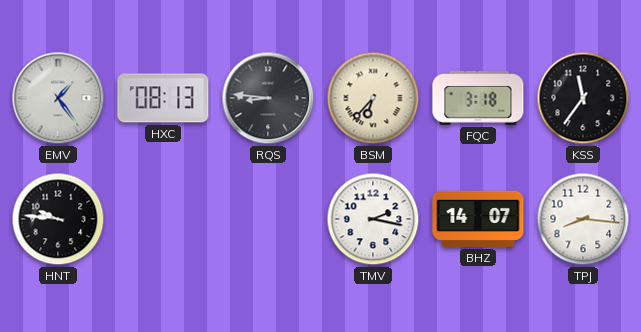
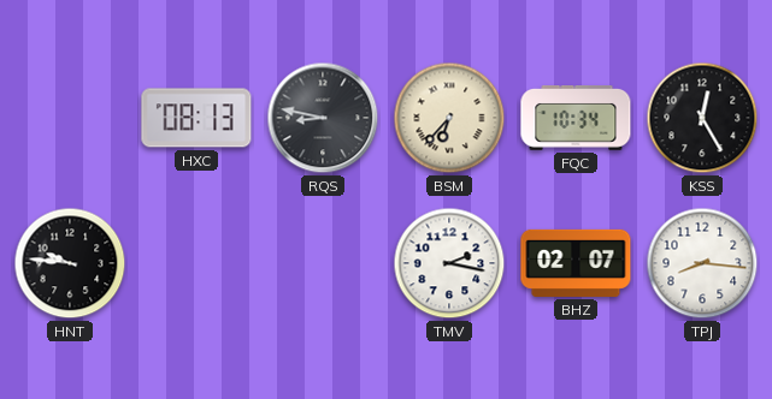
EMV: 1:24 -> none (58, 98)
RQS: 8:46 -> 8:47 (323, 118)
FQC: 3:18 -> 10:34 (576, 119)
KSS: 11:36 -> 12:25 (702, 118)
BHZ: 14:07 -> 02:07 (576, 263)
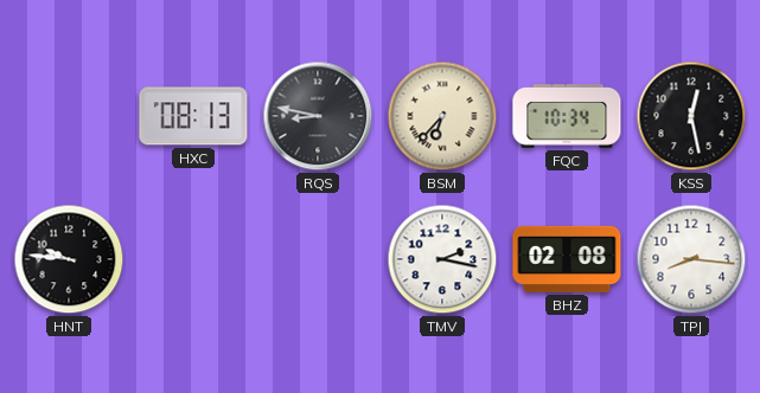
KSS: 12:25 -> 12:28 (691, 116)
BHZ: 02:07 -> 02:08 (567, 259)
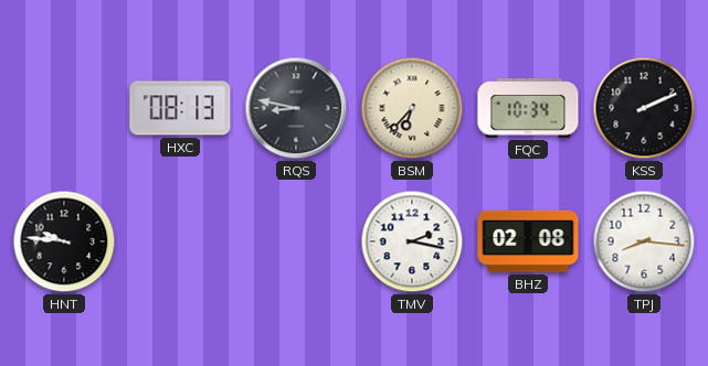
KSS: 12:28 -> 2:11 (644, 108)
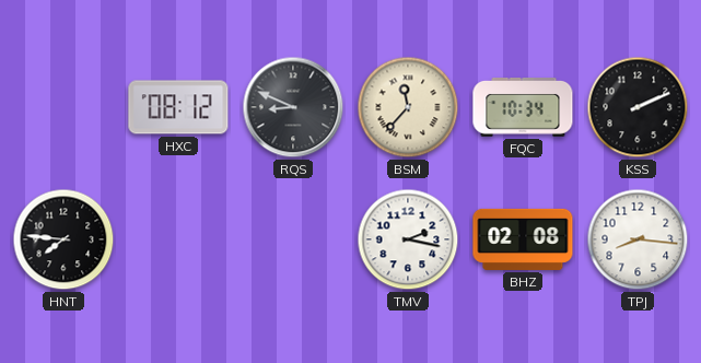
HXC: 08:13 -> 08:12 (178, 107)
RQS: 8:47 -> 8:49 (293, 107)
BSM: 6:37 -> 11:37 (408, 107)
HNT: 9:46 -> 7:46 (63, 239)
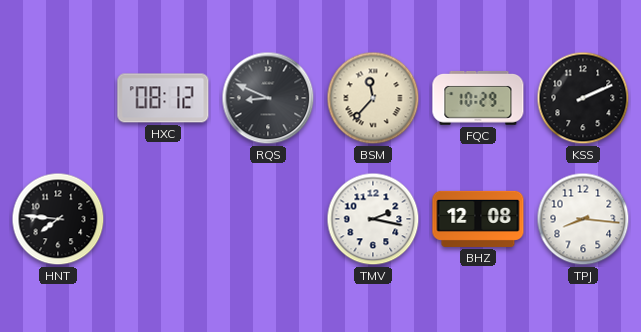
FQC: 10:34 -> 10:29 (478, 99)
BHZ: 02:08 -> 12:08 (478, 219)
